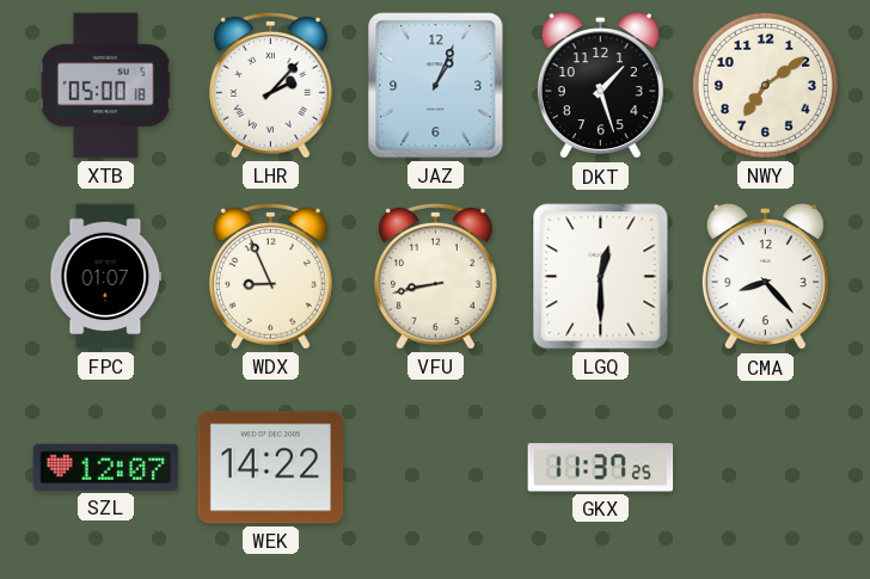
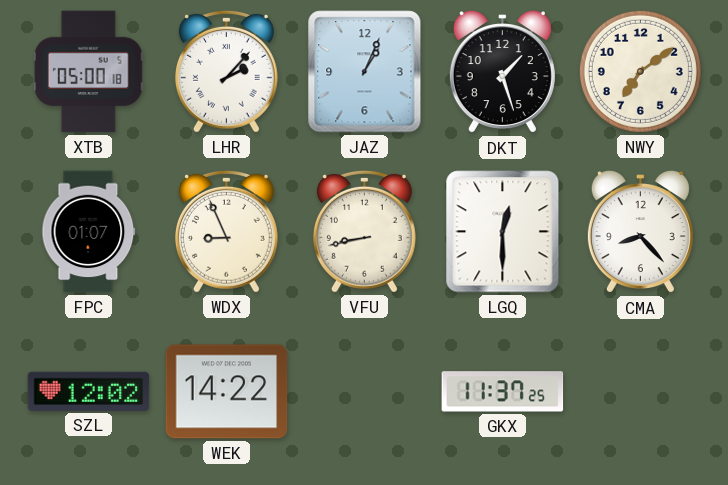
SZL: 12:07 -> 12:02 (89, 391)
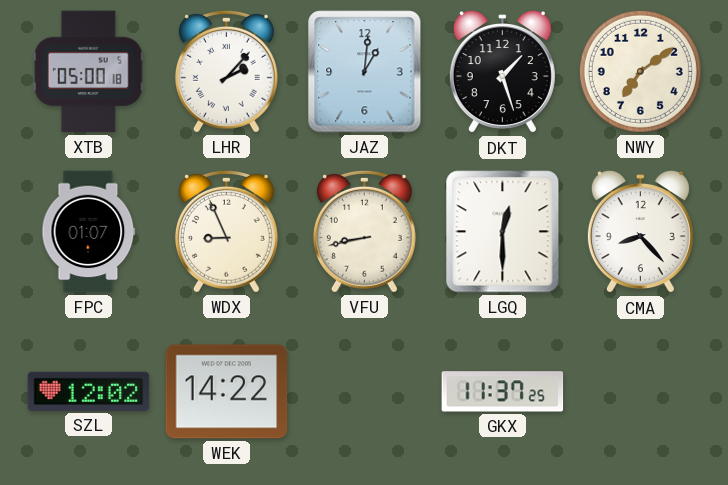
JAZ: 1:04 -> 1:01 (365, 72)
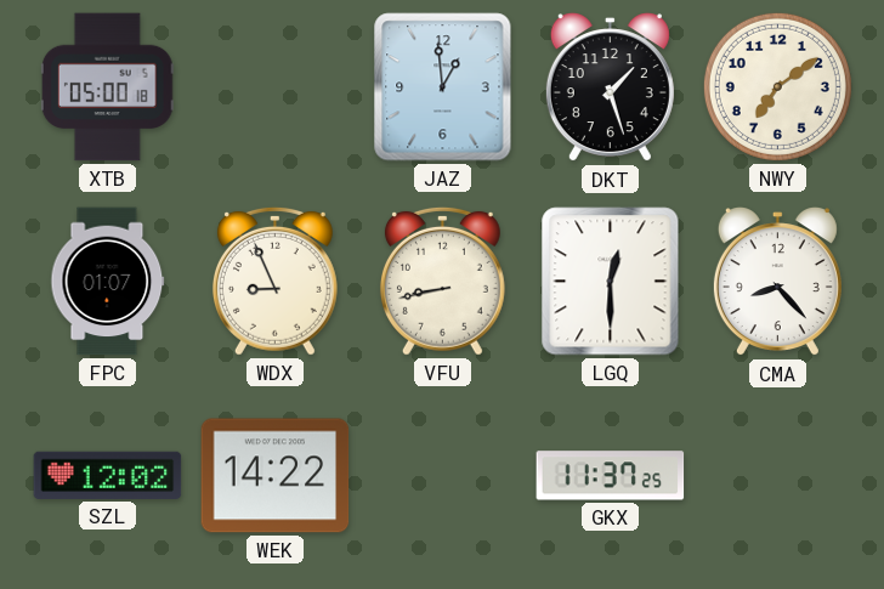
LHR: 2:07 -> none (226, 71)
JAZ: 1:01 -> 12:59 (443, 87)
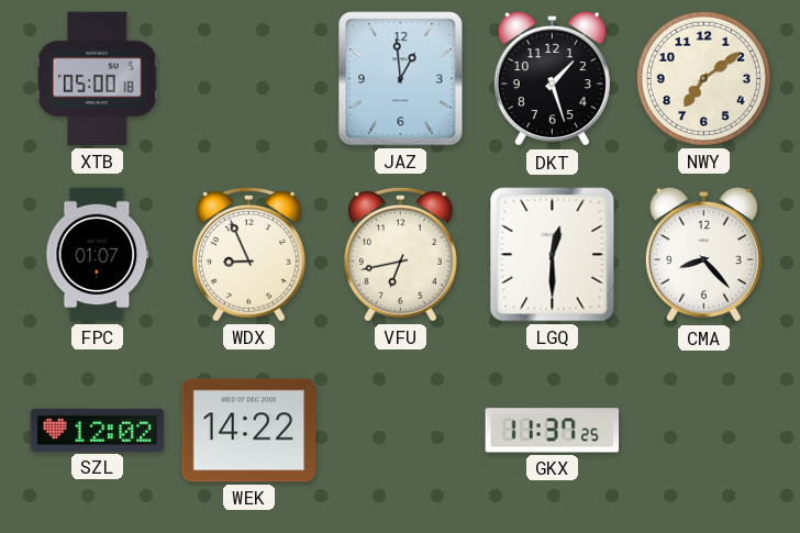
VFU: 8:43 -> 6:43 (400, 254)
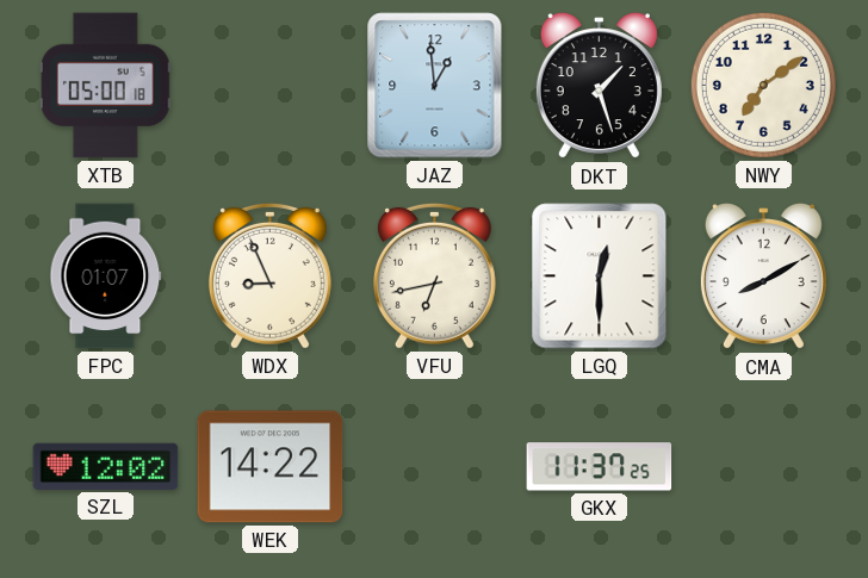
CMA: 8:23 -> 8:10 (763, 276)
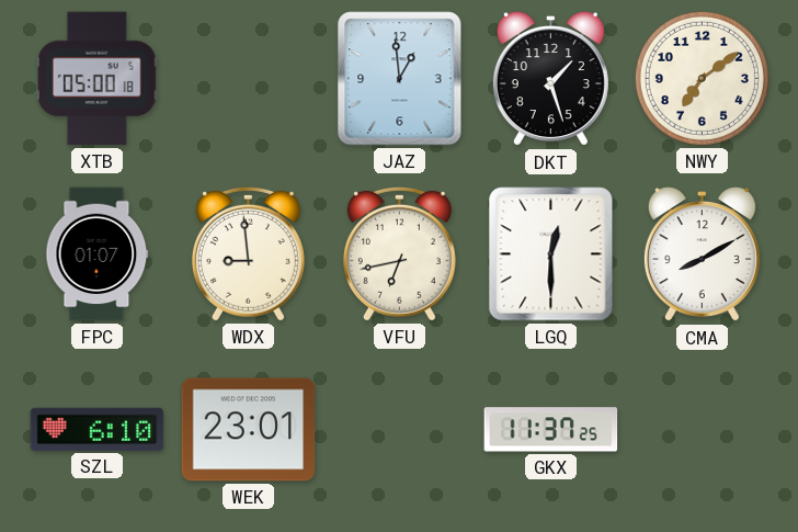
WDX: 8:56 -> 8:59 (248, 253)
SZL: 12:02 -> 6:10 (98, 429)
WEK: 14:22 -> 23:01 (249, 430)
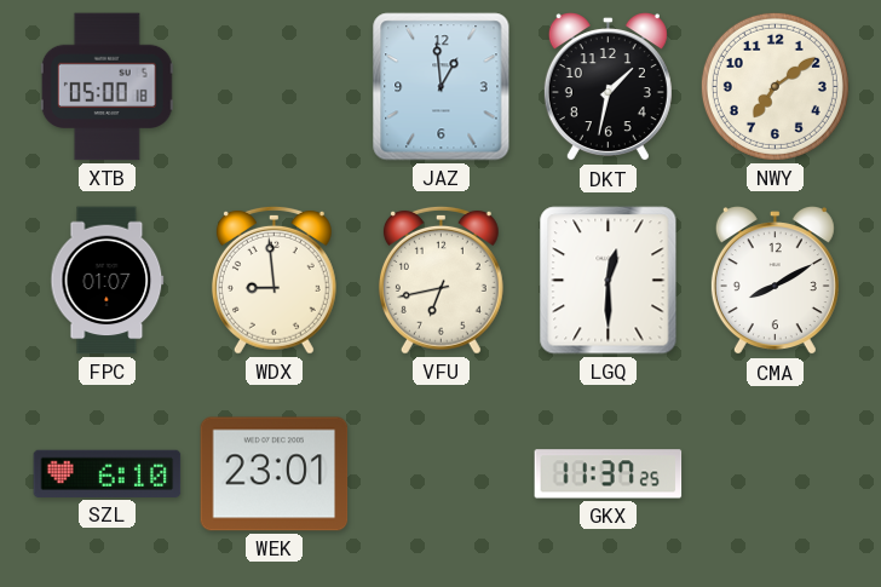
DKT: 1:27 -> 1:32 (608, 87)
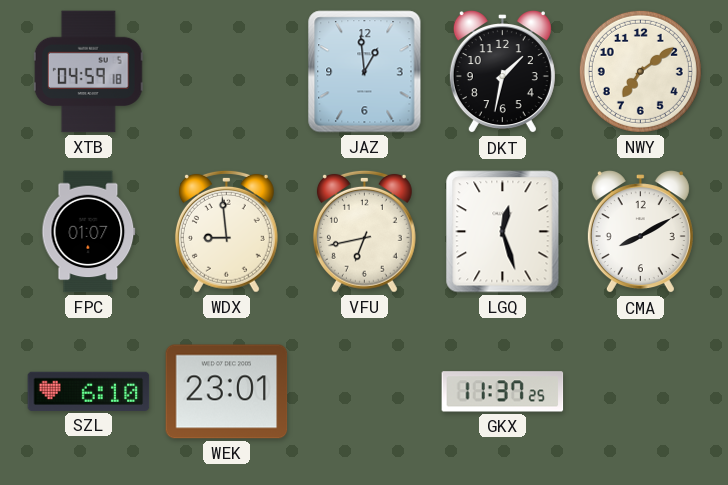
XTB: 05:00 -> 04:59 (88, 72)
LGQ: 12:30 -> 12:27 (503, 232)
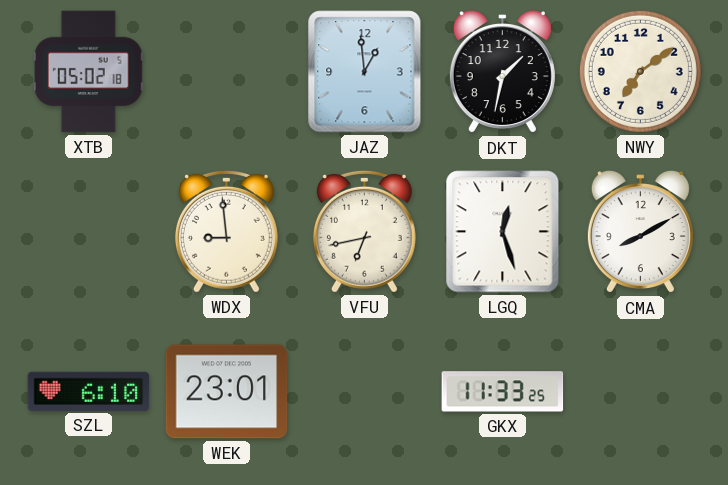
XTB: 04:59 -> 05:02 (88, 72)
FPC: 01:07 -> none (89, 232)
GKX: 11:37 -> 11:33 (503, 392)
